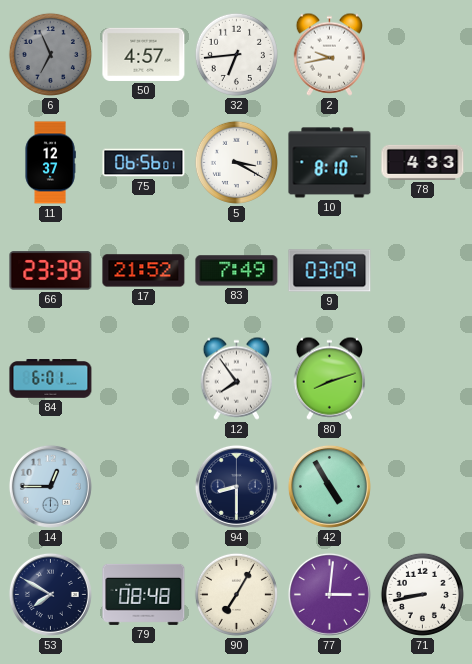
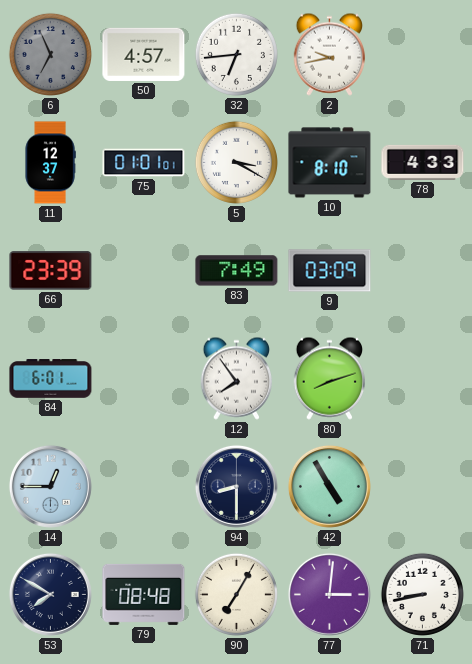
75: 06:56 -> 01:01 (144, 163)
17: 21:52 -> none (144, 271)
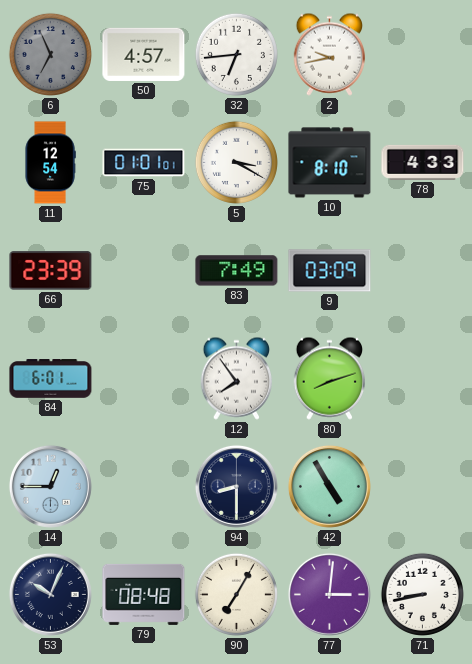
11: 12:37 -> 12:54 (50, 163)
53: 7:50 -> 10:04 (50, 594)
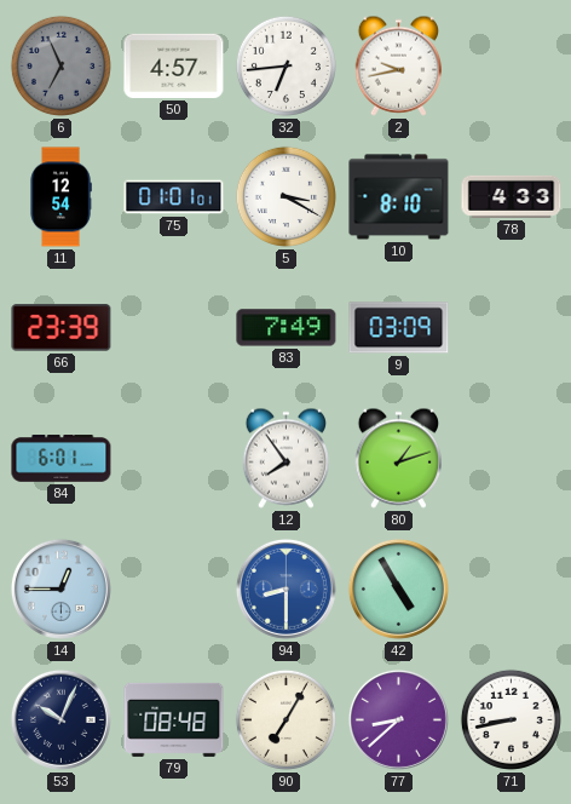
80: 8:12 -> 1:12 (398, 458)
94 dial: navy -> blue (285, 588)
77: 3:01 -> 8:38 (398, 719)
